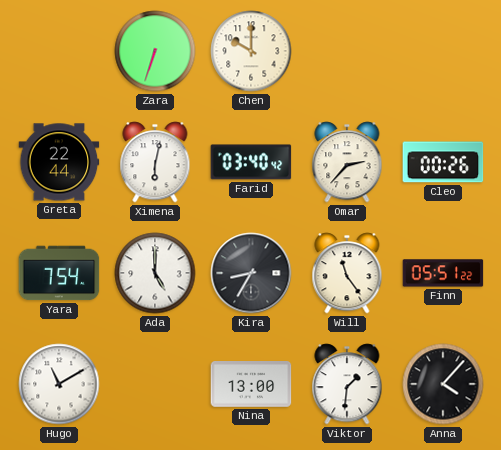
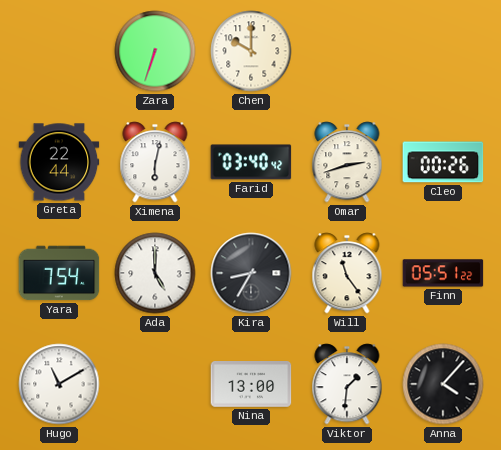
Omar: 2:37 -> 2:42 (347, 162)
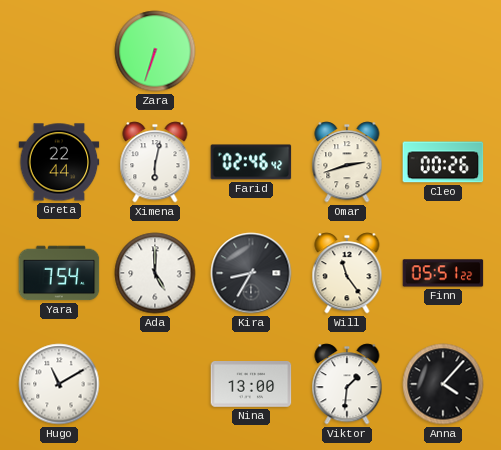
Chen: 10:00 -> none (251, 51)
Farid: 03:40 -> 02:46 (251, 162)
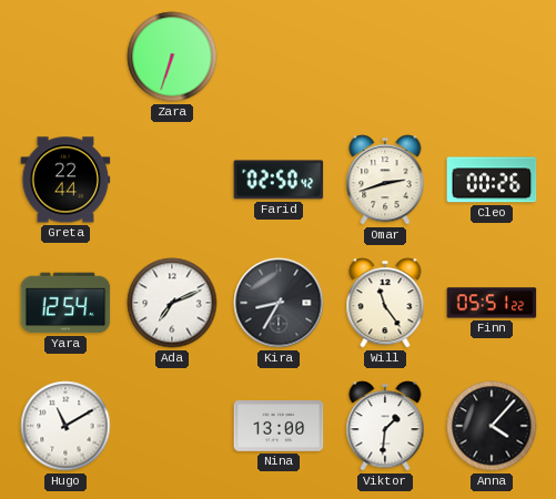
Ximena: 6:02 -> none (155, 162)
Farid: 02:46 -> 02:50 (279, 180)
Yara: 7:54 -> 12:54 (65, 303)
Ada: 5:00 -> 7:11 (172, 303)
